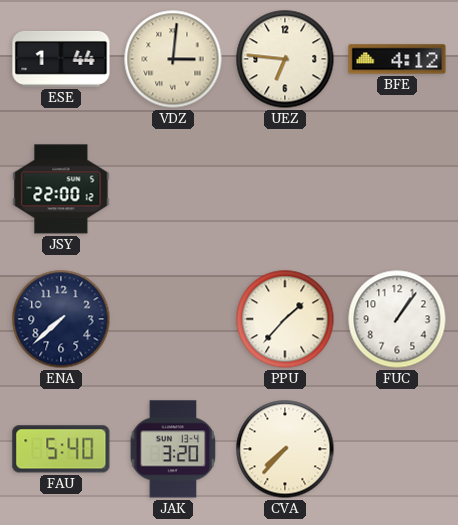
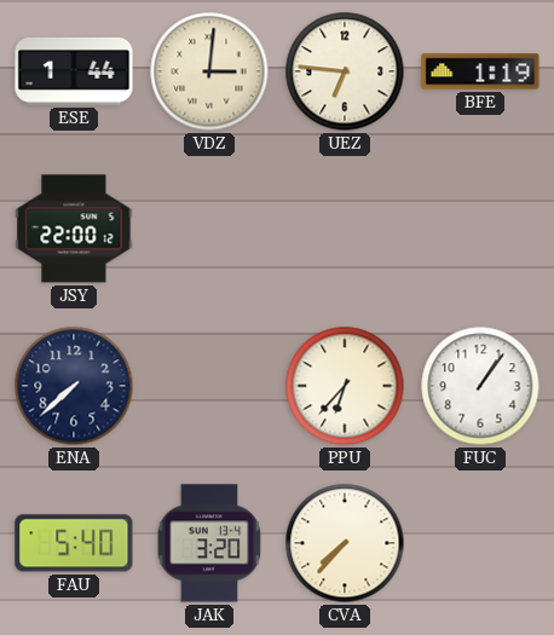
BFE: 4:12 -> 1:19 (480, 71)
PPU: 1:37 -> 6:37 (345, 386)
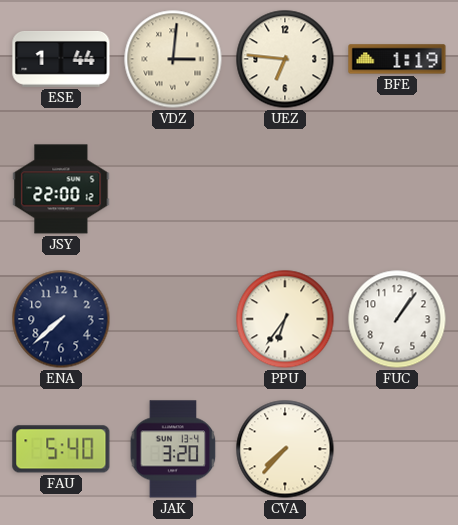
PPU: 6:37 -> 6:36 (285, 319)
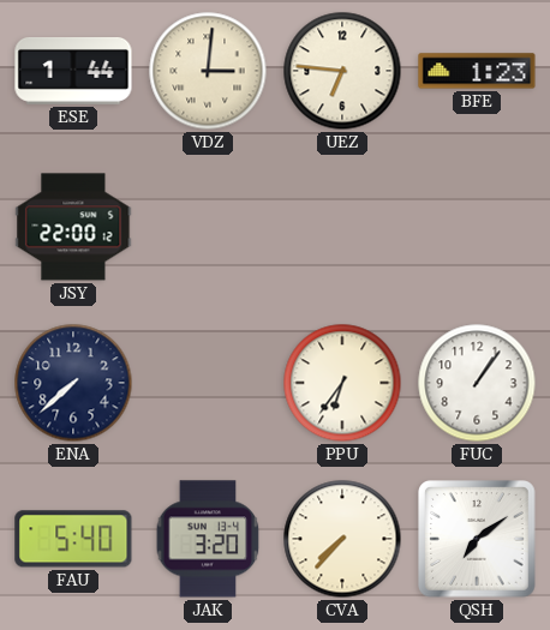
BFE: 1:19 -> 1:23 (477, 71)
QSH: none -> 7:09 (478, 540)
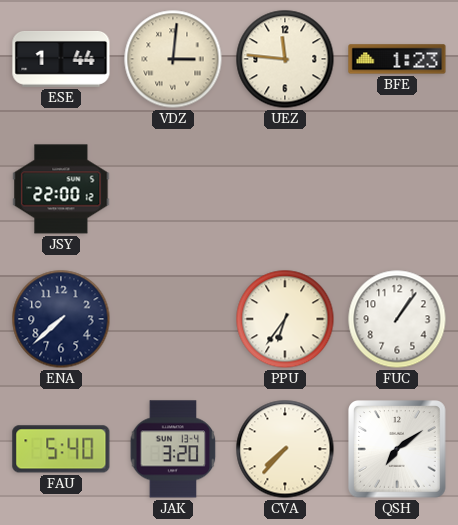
UEZ: 6:46 -> 11:46 (285, 59)
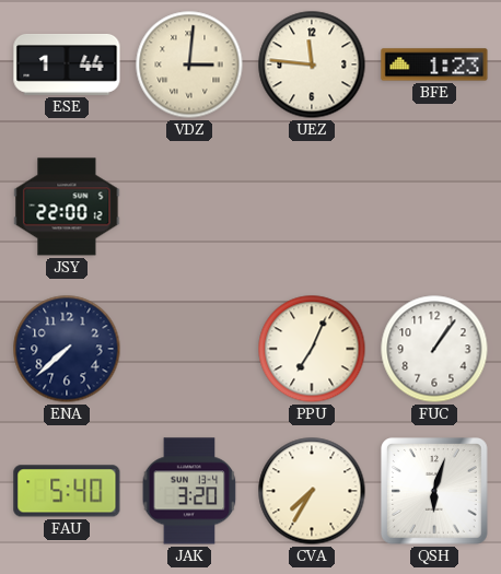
PPU: 6:36 -> 7:04 (312, 349)
CVA: 7:37 -> 7:35 (312, 491)
QSH: 7:09 -> 6:03 (435, 492)
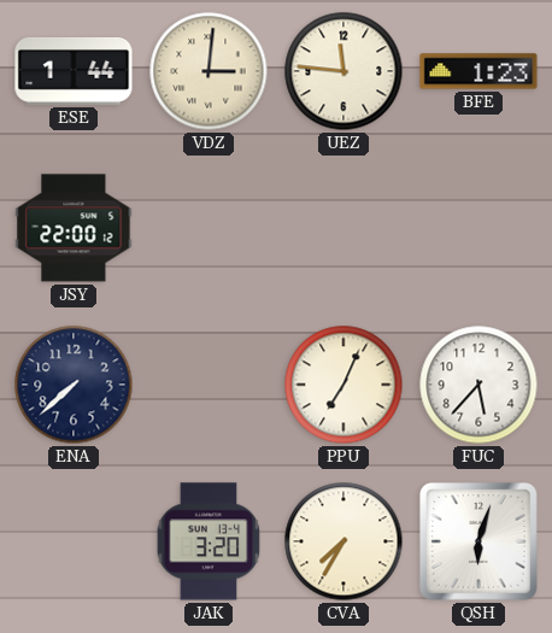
FUC: 1:06 -> 5:37 (478, 385)
FAU: 5:40 -> none (67, 491)
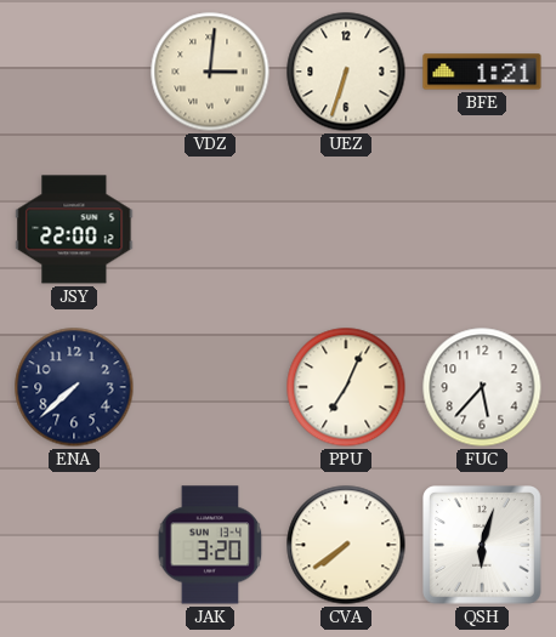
ESE: 1:44 -> none (74, 71)
UEZ: 11:46 -> 6:33 (346, 72)
BFE: 1:23 -> 1:21 (482, 72)
CVA: 7:35 -> 7:39 (346, 545)
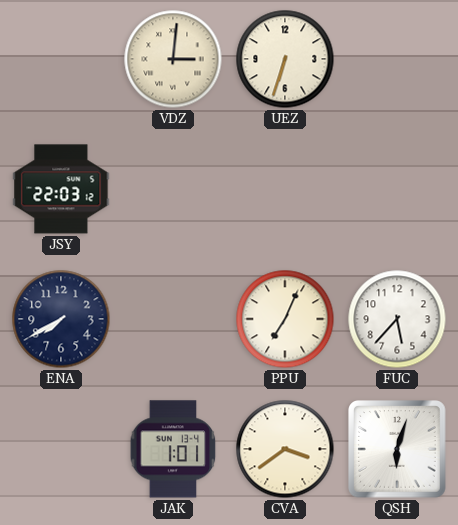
BFE: 1:21 -> none (482, 72)
JSY: 22:00 -> 22:03 (61, 189)
ENA: 7:38 -> 7:40 (61, 319)
JAK: 3:20 -> 1:01 (173, 449)
CVA: 7:39 -> 3:39 (285, 449)
